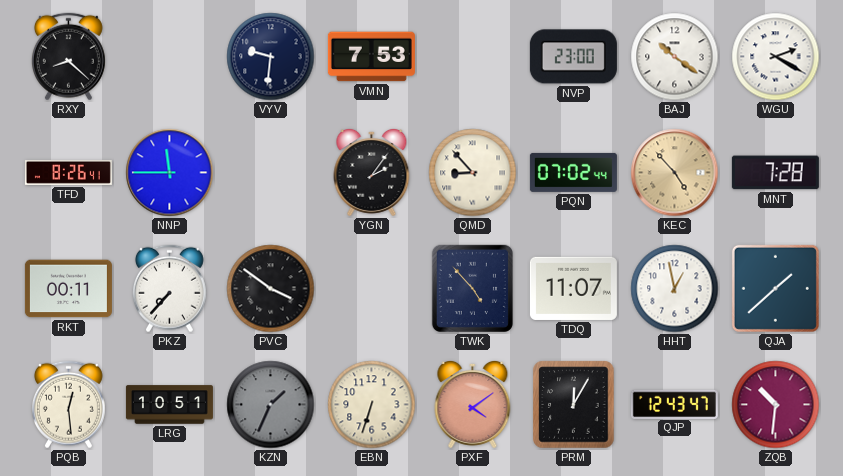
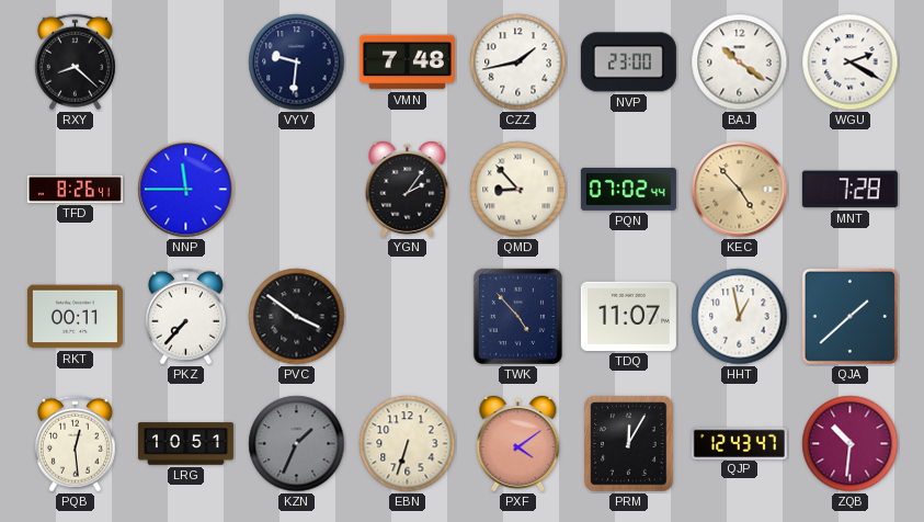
VMN: 7:53 -> 7:48 (407, 63)
CZZ: none -> 1:43 (518, 63)
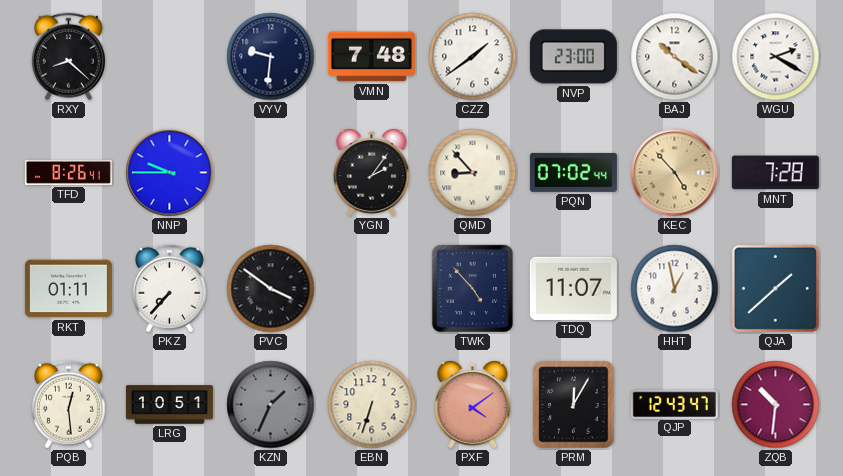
CZZ: 1:43 -> 1:39 (473, 57)
NNP: 11:45 -> 9:45 (170, 173)
RKT: 00:11 -> 01:11 (68, 289)
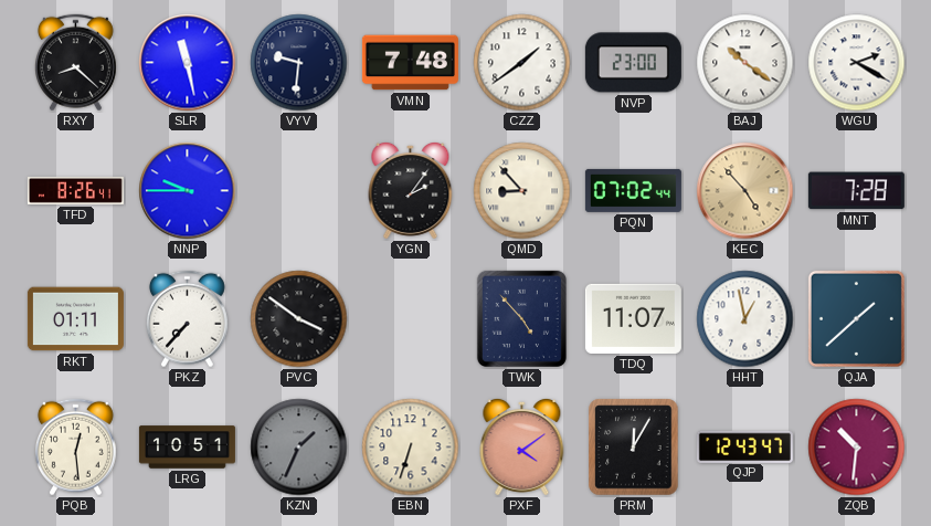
SLR: none -> 11:28 (188, 63)
